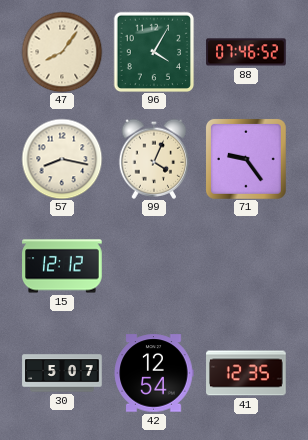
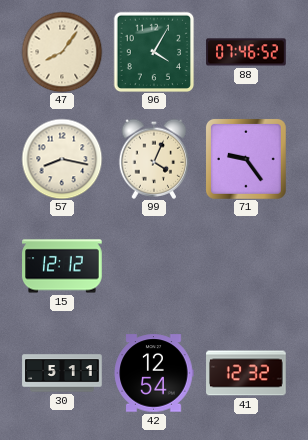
30: 5:07 -> 5:11 (62, 373)
41: 12:35 -> 12:32 (246, 373)
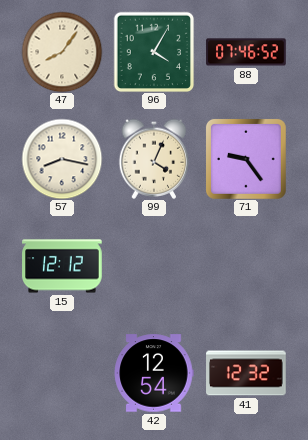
30: 5:11 -> none (62, 373)
